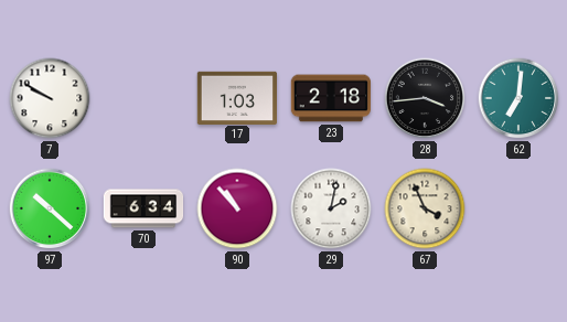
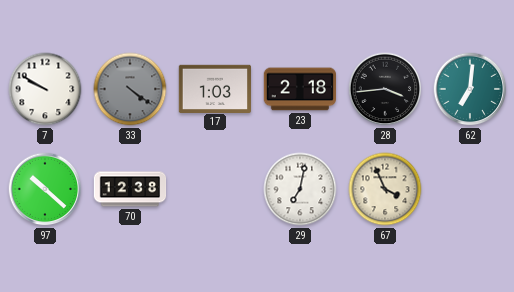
33: none -> 4:21 (130, 89)
70: 6:34 -> 12:38 (130, 189)
90: 10:53 -> none (237, 208)
29: 2:02 -> 7:02 (300, 189)
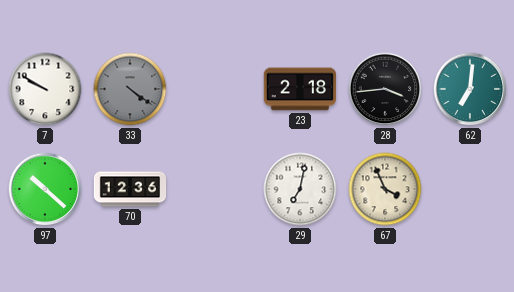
17: 1:03 -> none (214, 88)
70: 12:38 -> 12:36 (130, 189)
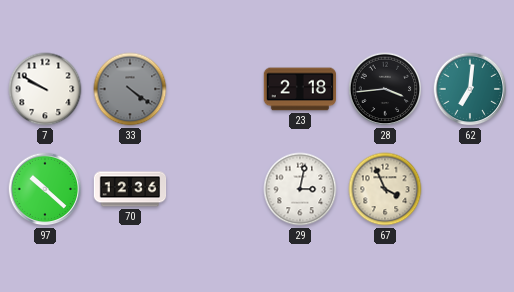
29: 7:02 -> 3:02 (300, 189)
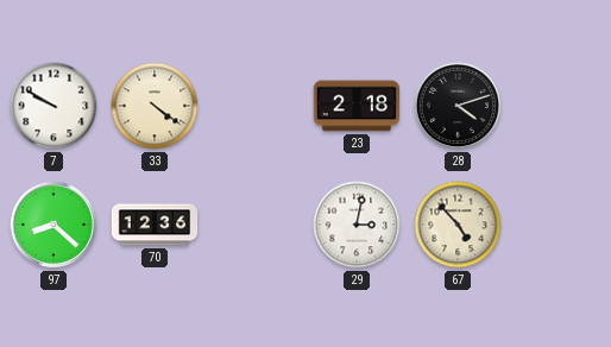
33 dial: grey -> cream (155, 106)
28: 3:44 -> 4:12 (458, 106)
62: 7:01 -> none (470, 89)
97: 10:22 -> 8:22 (53, 225)
67: 3:56 -> 4:53 (458, 225)
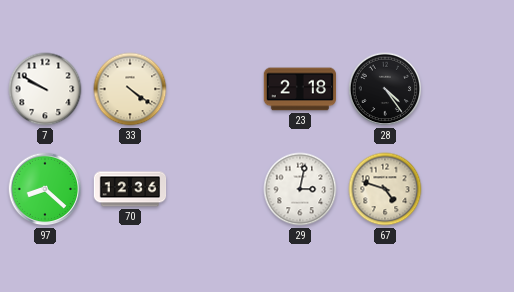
28: 4:12 -> 4:24 (385, 89)
67: 4:53 -> 4:48 (385, 189)
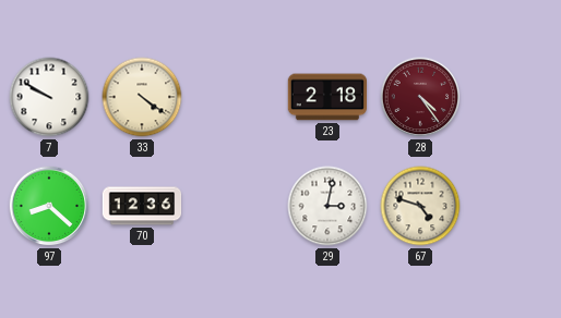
28 dial: black -> burgundy (420, 97)
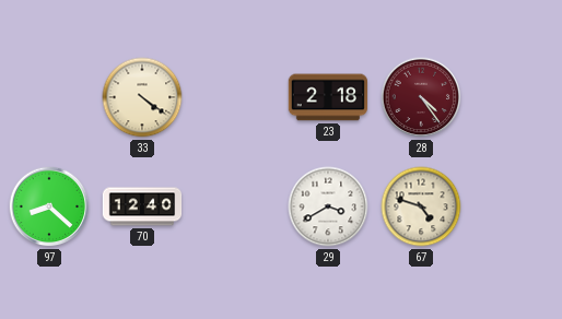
7: 9:50 -> none (49, 97)
70: 12:36 -> 12:40 (142, 206)
29: 3:02 -> 3:40 (328, 206)
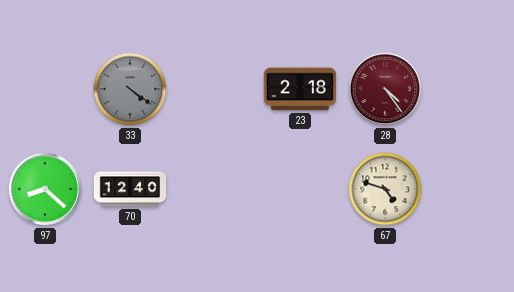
33 dial: cream -> grey (130, 89)
29: 3:40 -> none (328, 206)
